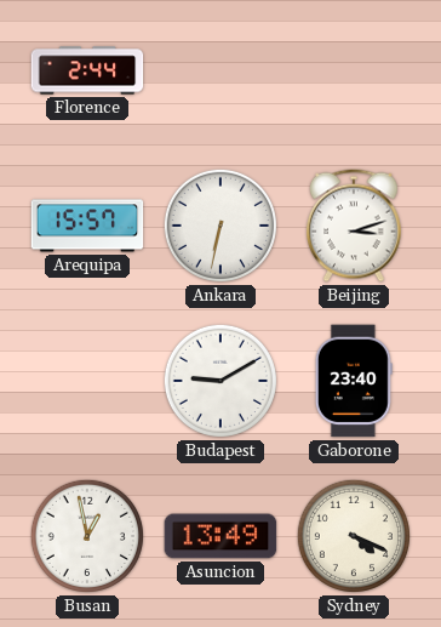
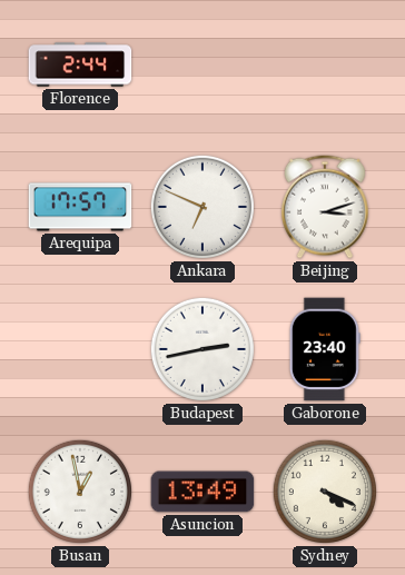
Arequipa: 15:57 -> 17:57 (80, 207)
Ankara: 6:32 -> 6:49 (202, 207)
Budapest: 9:10 -> 2:43 (202, 349)
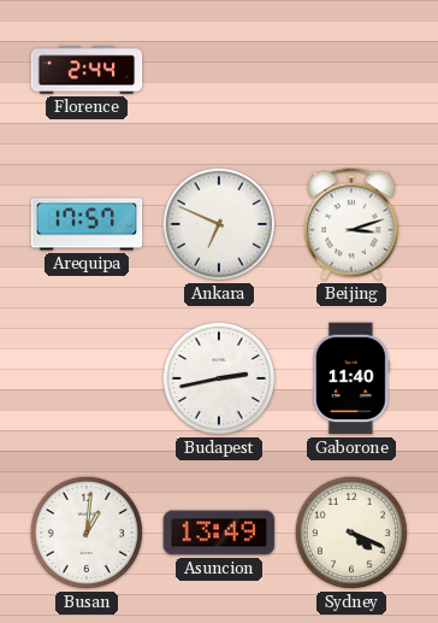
Gaborone: 23:40 -> 11:40 (351, 378)
Busan: 12:58 -> 1:01 (87, 533)
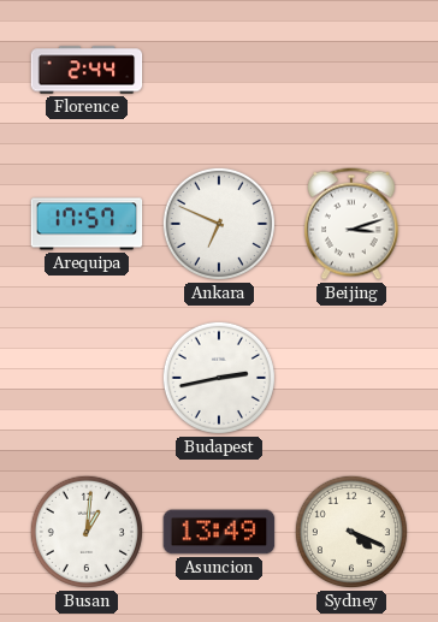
Gaborone: 11:40 -> none (351, 378)
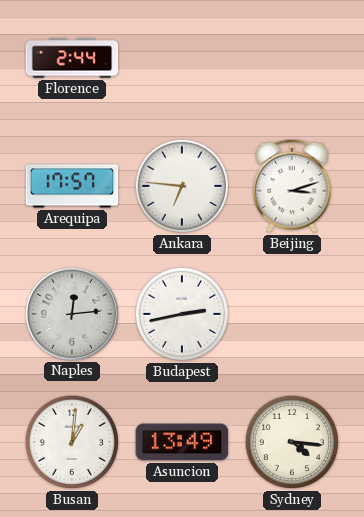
Ankara: 6:49 -> 6:46 (182, 186)
Naples: none -> 12:14 (71, 313)
Sydney: 4:19 -> 4:16 (292, 442)
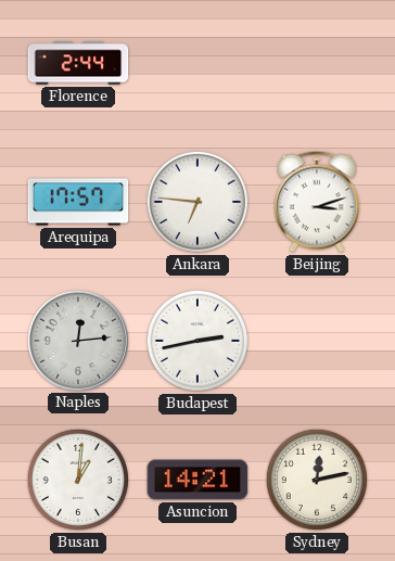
Asuncion: 13:49 -> 14:21 (197, 480)
Sydney: 4:16 -> 12:13 (317, 480)
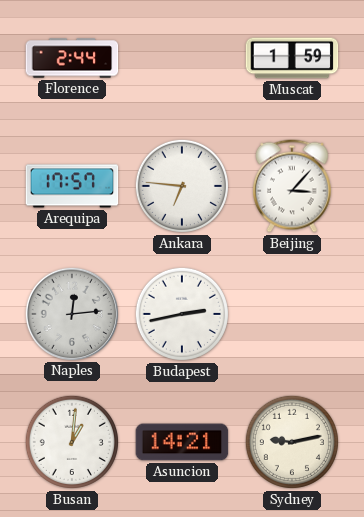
Muscat: none -> 1:59 (292, 58)
Beijing: 3:12 -> 3:07 (293, 186)
Sydney: 12:13 -> 9:13 (292, 442)
